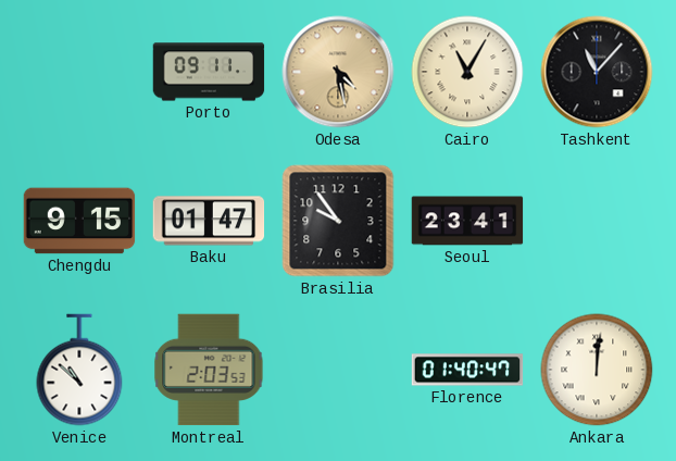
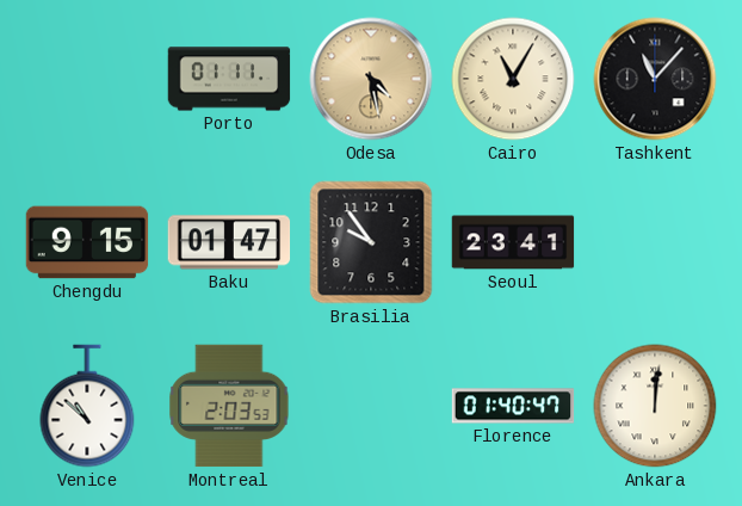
Porto: 09:11 -> 01:11 (229, 79)
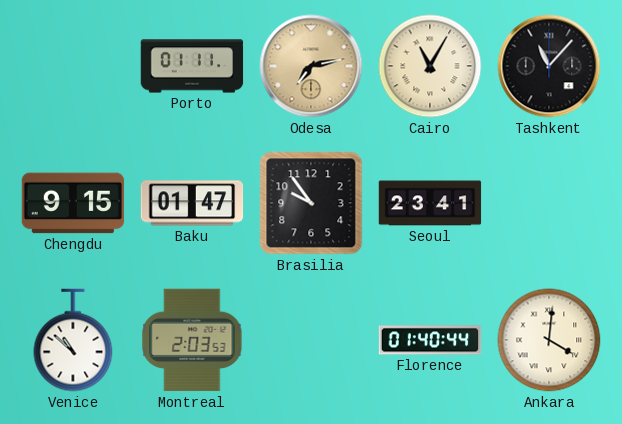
Odesa: 4:28 -> 7:13 (311, 66)
Florence: 01:40:47 -> 01:40:44 (430, 340)
Ankara: 12:01 -> 4:01 (549, 340)
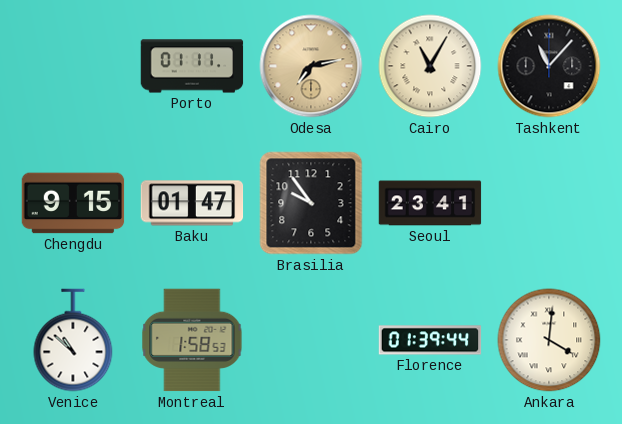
Montreal: 2:03 -> 1:58 (192, 340)
Florence: 01:40 -> 01:39 (430, 340)
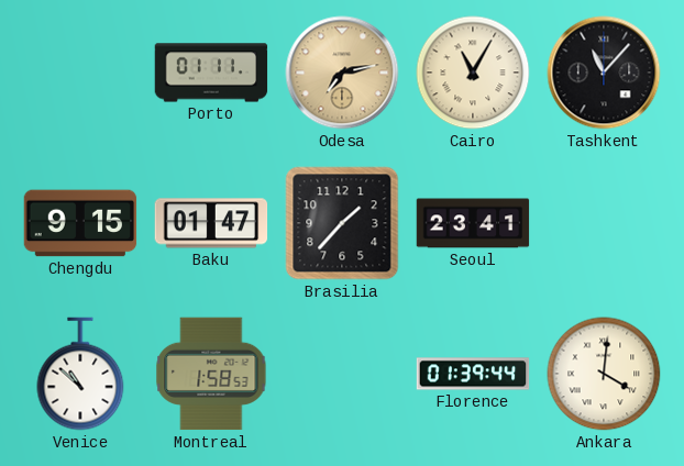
Brasilia: 9:54 -> 1:37 (342, 223)
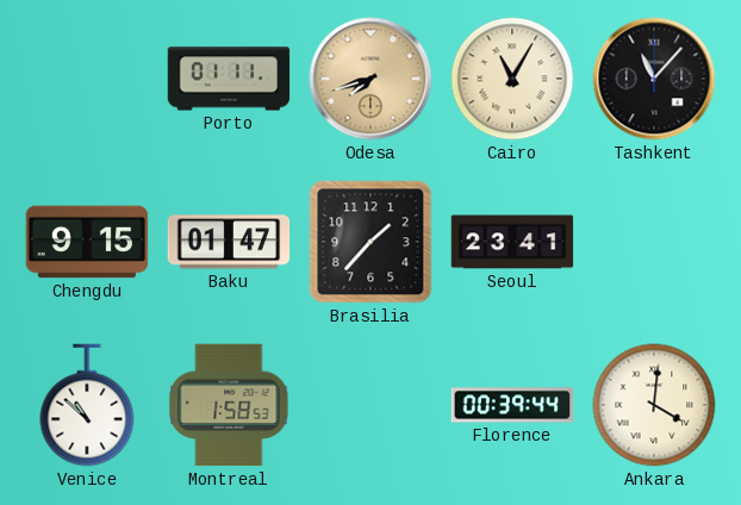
Odesa: 7:13 -> 7:42 (370, 79)
Florence: 01:39 -> 00:39 (512, 405)
